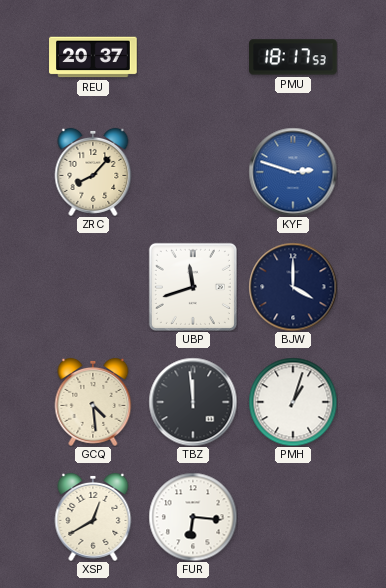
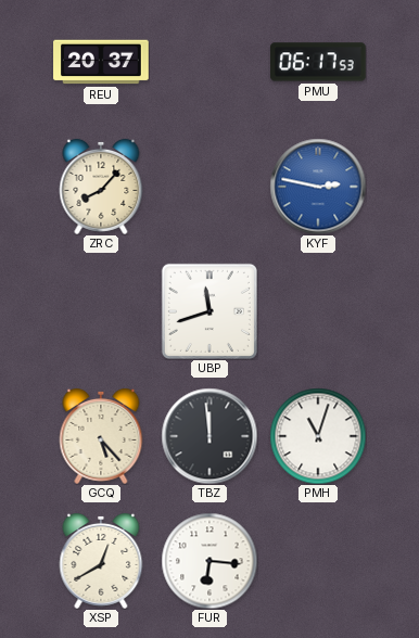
PMU: 18:17 -> 06:17 (319, 62)
KYF: 2:48 -> 2:47 (318, 187)
BJW: 4:00 -> none (293, 287)
GCQ: 4:29 -> 5:23 (101, 436)
PMH: 1:03 -> 11:03 (318, 436)
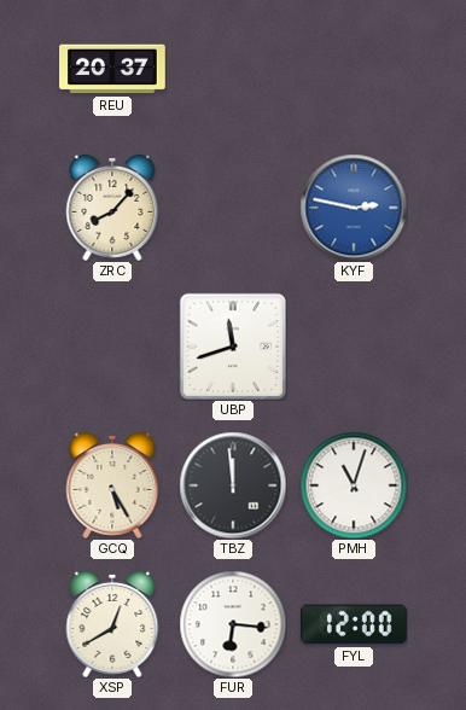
PMU: 06:17 -> none (319, 62)
GCQ: 5:23 -> 5:25 (112, 485)
FYL: none -> 12:00 (355, 624)
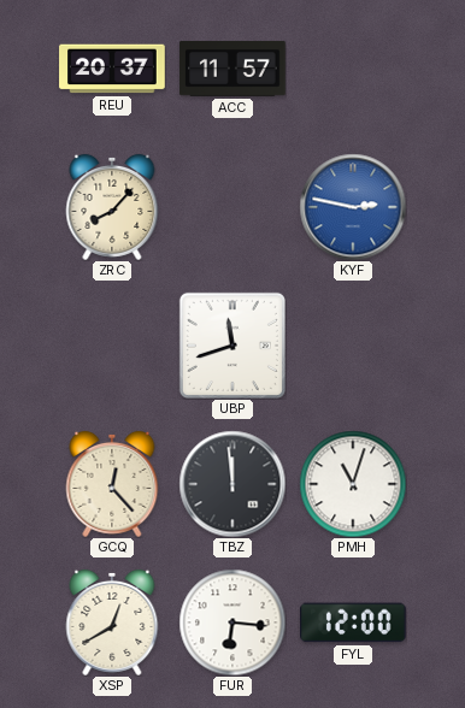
ACC: none -> 11:57 (232, 70)
GCQ: 5:25 -> 12:23 (112, 484)
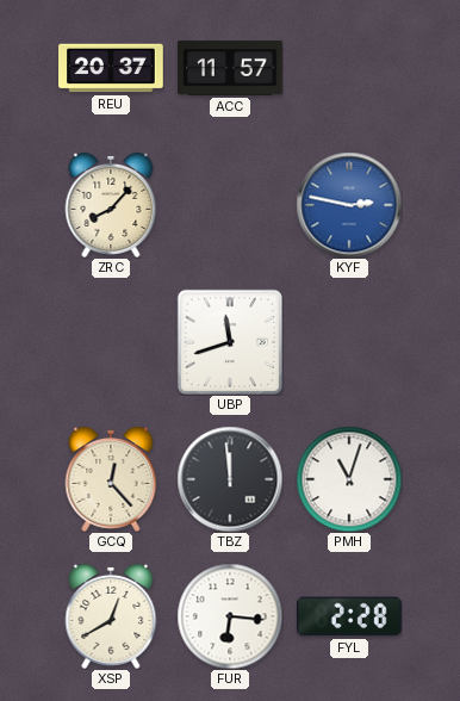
FYL: 12:00 -> 2:28 (350, 616)
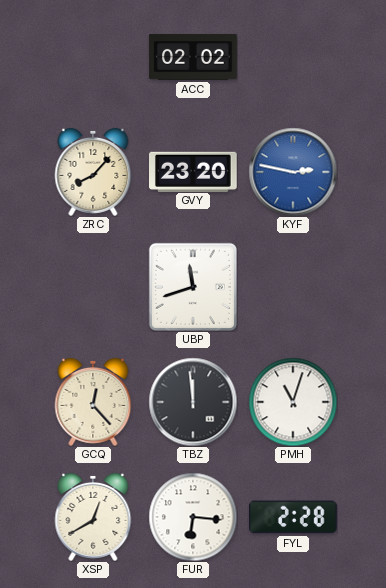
REU: 20:37 -> none (111, 68)
ACC: 11:57 -> 02:02 (193, 58)
GVY: none -> 23:20 (194, 171)
